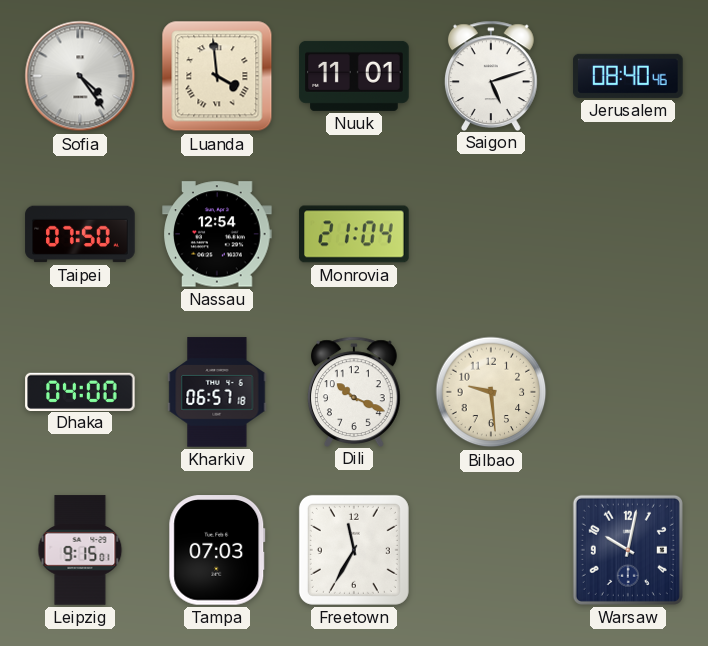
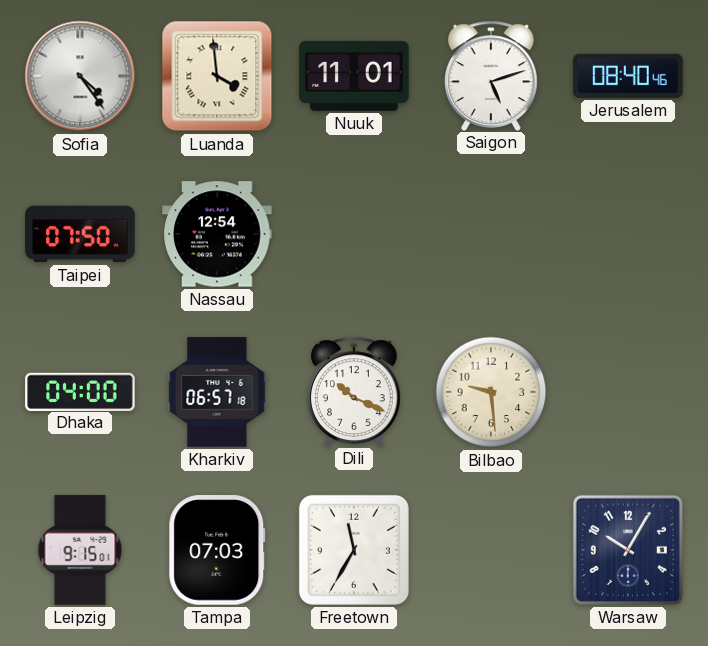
Monrovia: 21:04 -> none (354, 234)
Warsaw: 10:02 -> 10:05 (628, 550)
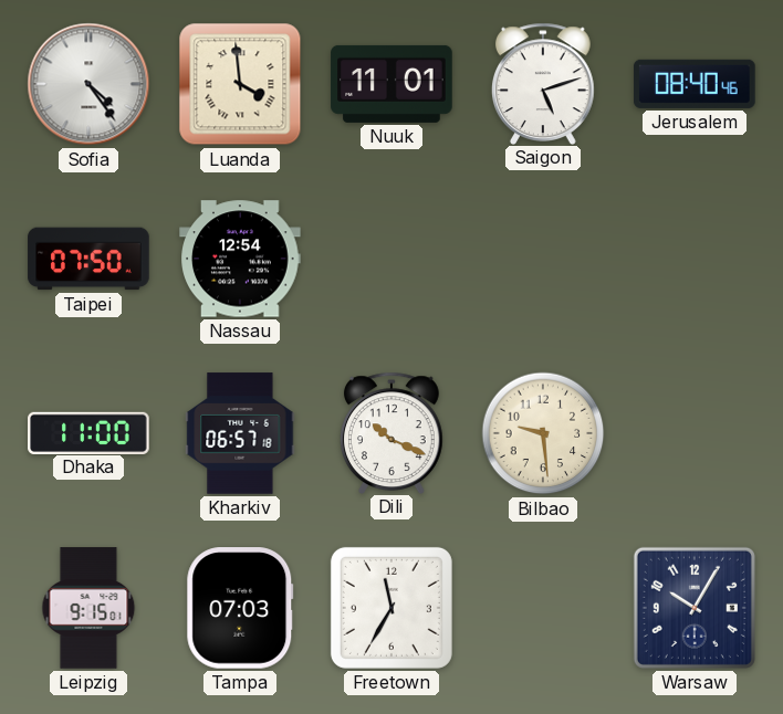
Dhaka: 04:00 -> 11:00 (88, 432)
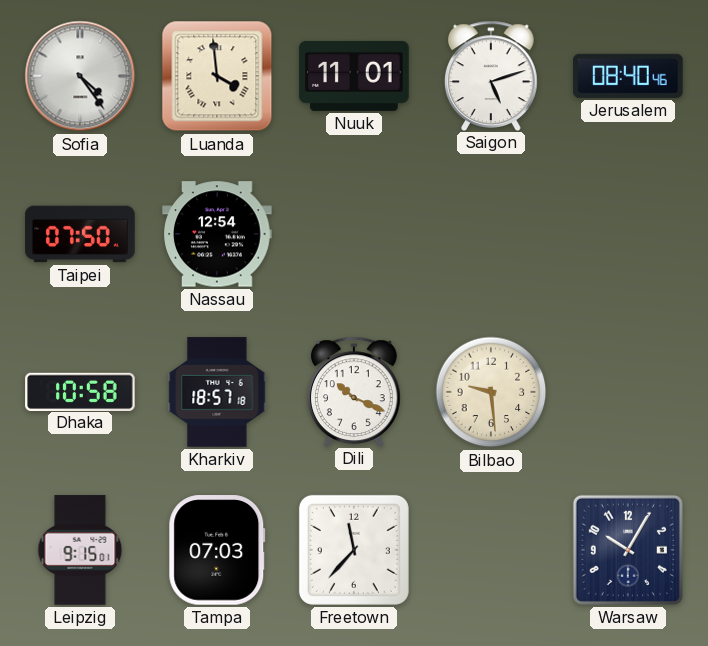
Dhaka: 11:00 -> 10:58 (80, 391)
Kharkiv: 06:57 -> 18:57 (217, 392)
Freetown: 11:35 -> 11:37 (354, 550)
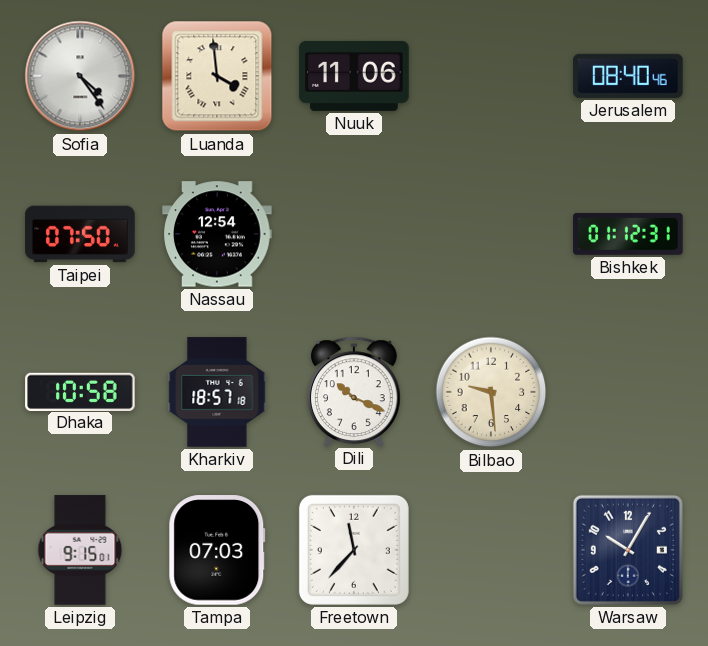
Nuuk: 11:01 -> 11:06 (354, 76)
Saigon: 5:12 -> none (491, 75)
Bishkek: none -> 01:12 (628, 234)
